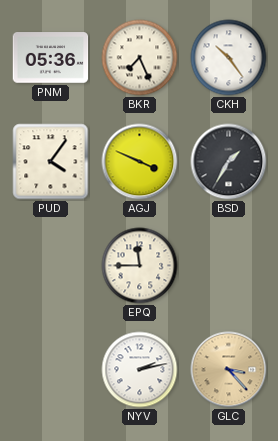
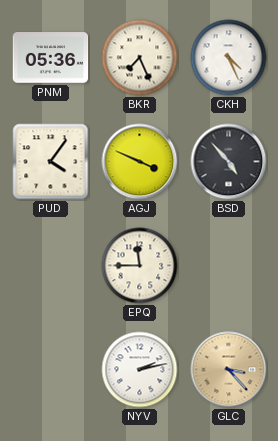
CKH: 10:24 -> 4:26 (229, 58)
BSD: 1:35 -> 4:53 (229, 162)
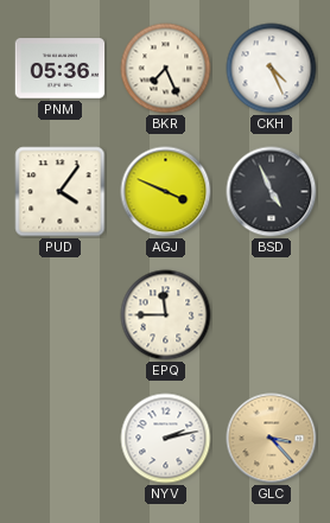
BSD: 4:53 -> 4:56 (272, 192)
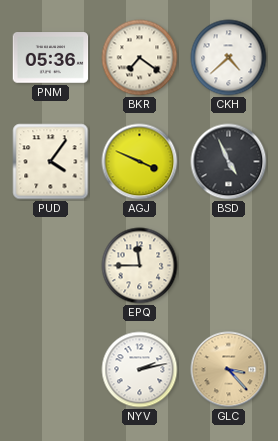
BKR: 7:26 -> 7:21 (140, 58)
CKH: 4:26 -> 4:38 (229, 58)
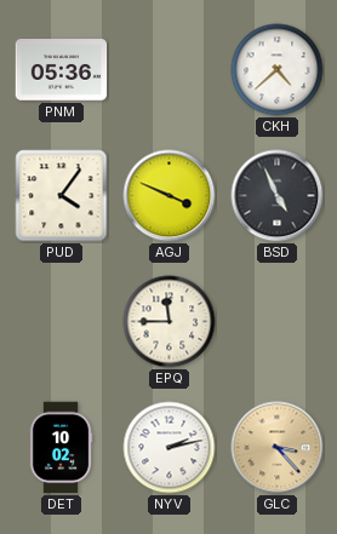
BKR: 7:21 -> none (140, 58)
DET: none -> 10:02 (61, 448)
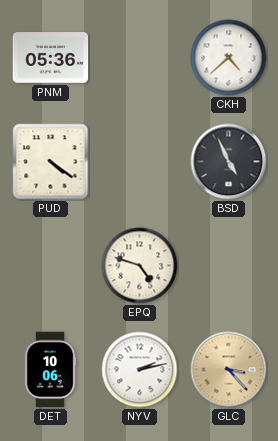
PUD: 4:06 -> 4:21 (51, 162)
AGJ: 3:49 -> none (170, 196)
EPQ: 11:45 -> 4:48 (140, 266)
DET: 10:02 -> 10:06 (50, 370)
